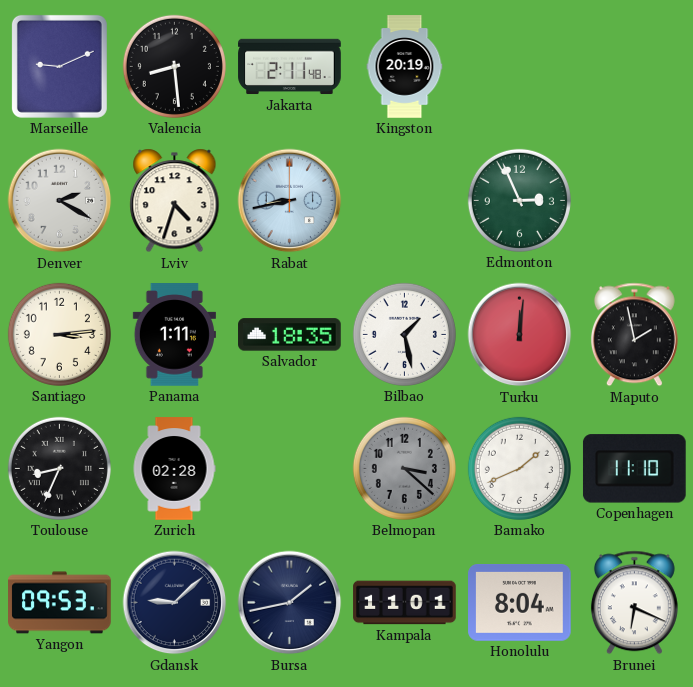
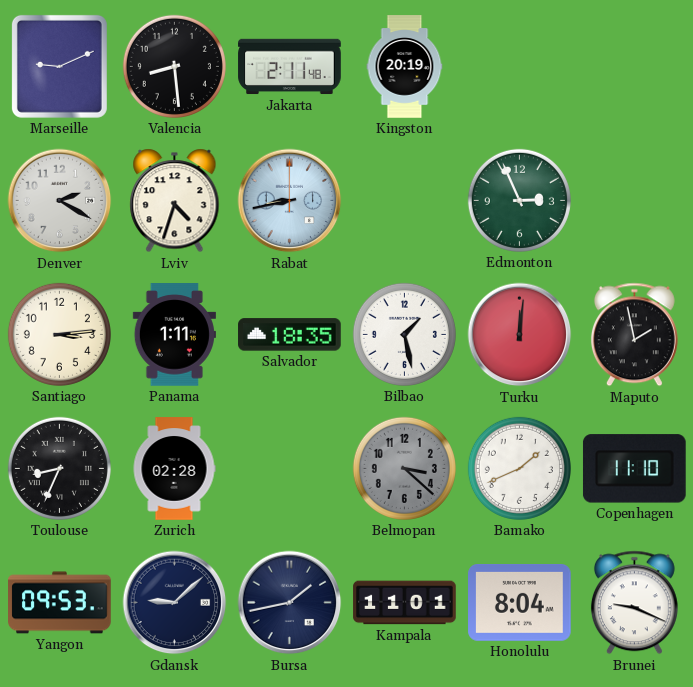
Brunei: 6:19 -> 9:19 (634, 603)
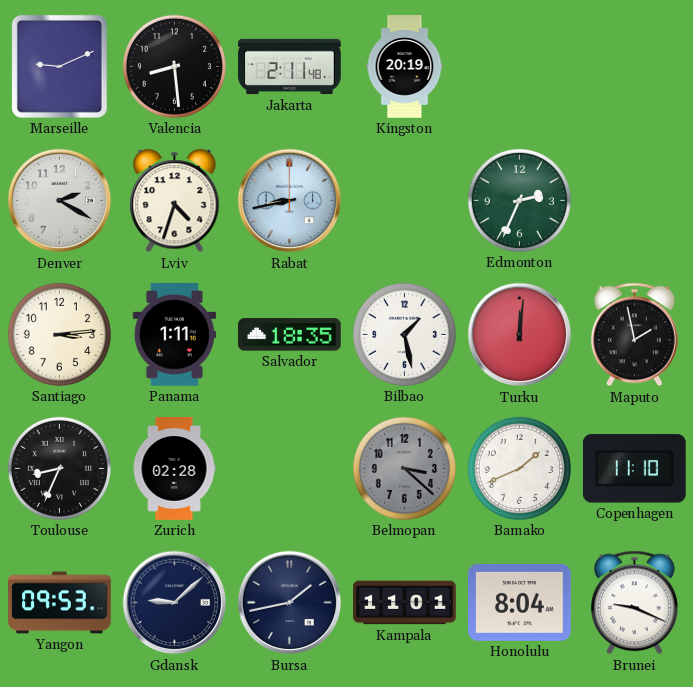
Edmonton: 2:56 -> 2:34 (519, 200)
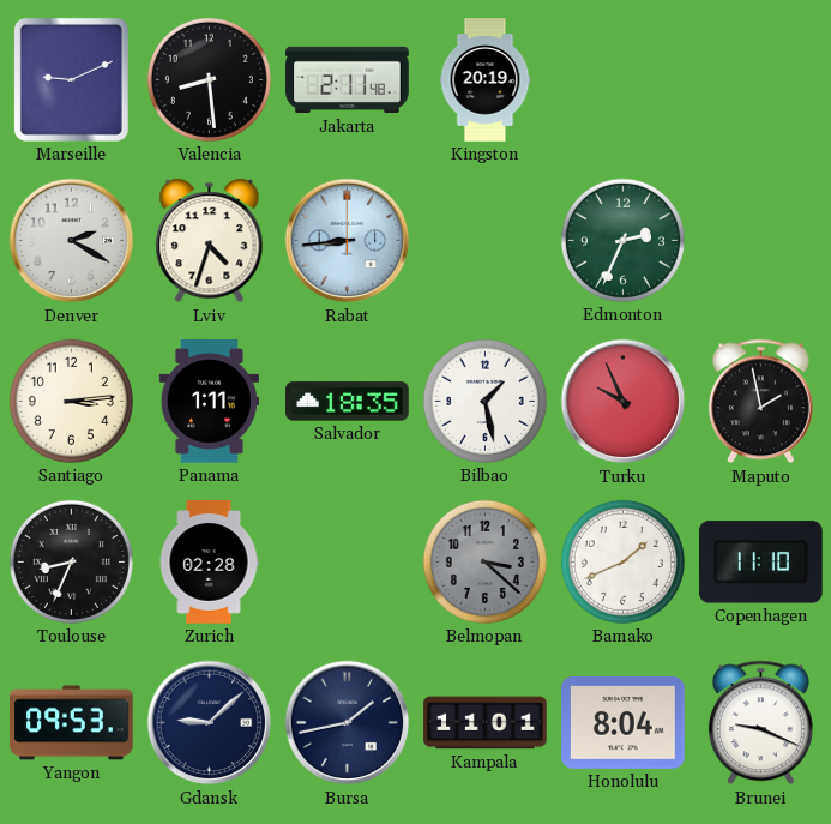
Rabat: 8:43 -> 8:44 (348, 241)
Turku: 12:01 -> 9:56 (624, 402)
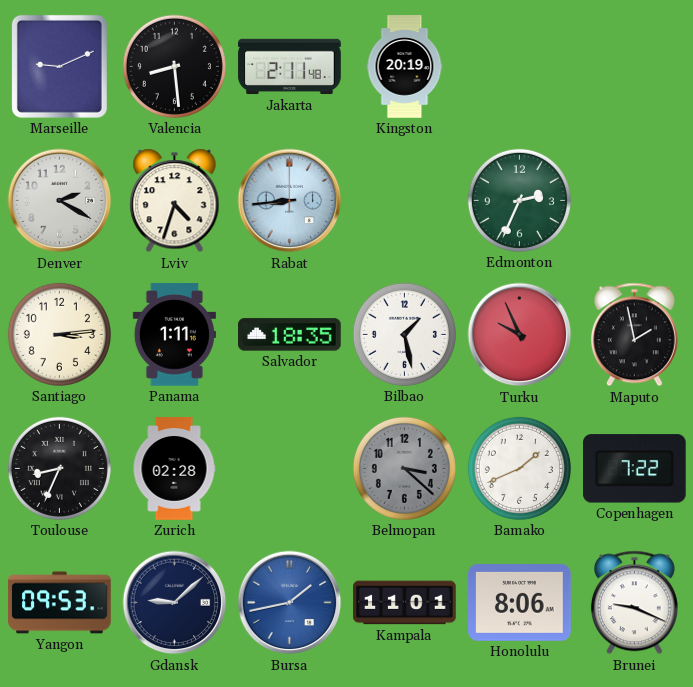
Copenhagen: 11:10 -> 7:22 (634, 469)
Bursa dial: navy -> blue (290, 603)
Honolulu: 8:04 -> 8:06 (520, 603)
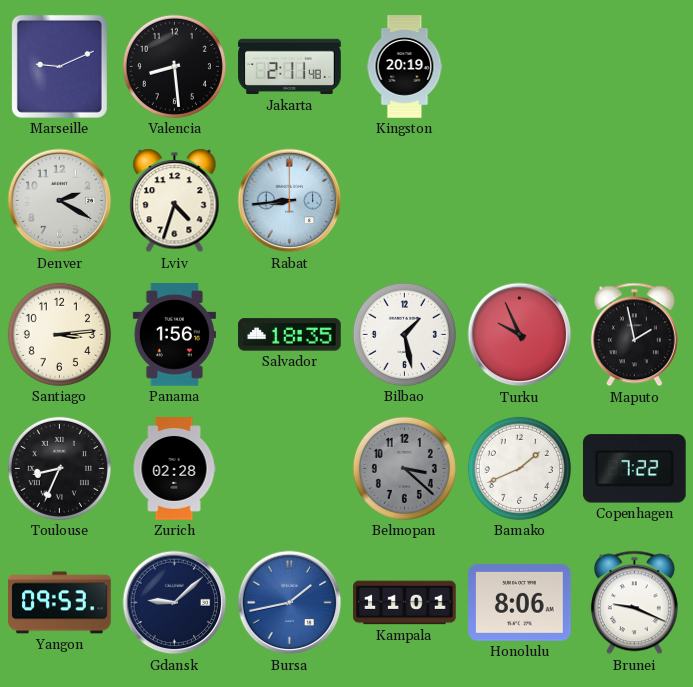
Edmonton: 2:34 -> none (519, 200)
Panama: 1:11 -> 1:56 (174, 335)
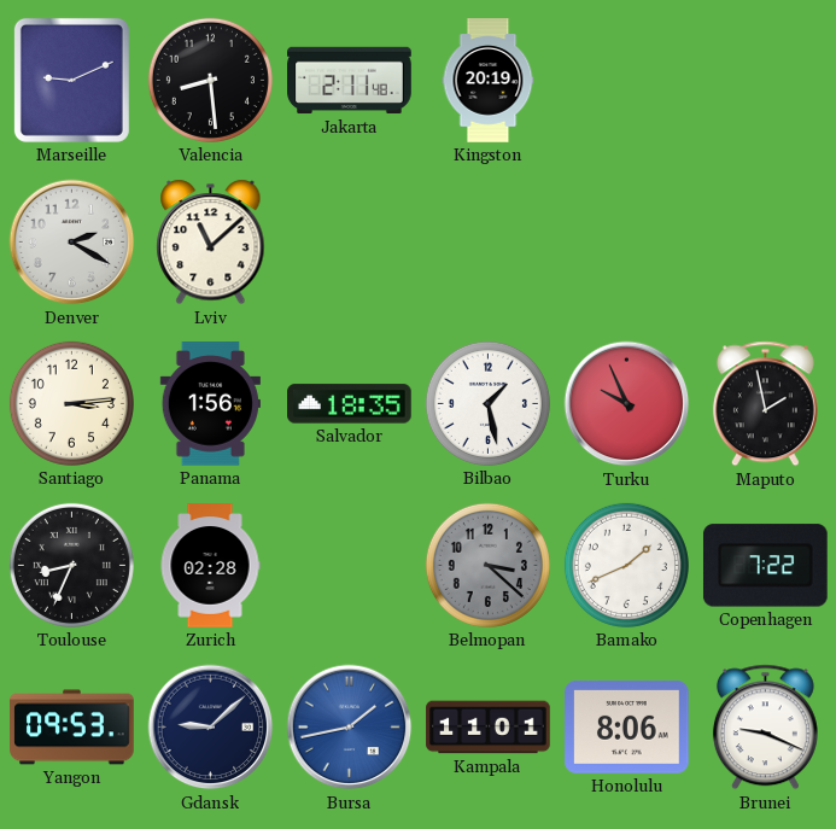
Lviv: 4:33 -> 11:08 (211, 243)
Rabat: 8:44 -> none (290, 201)
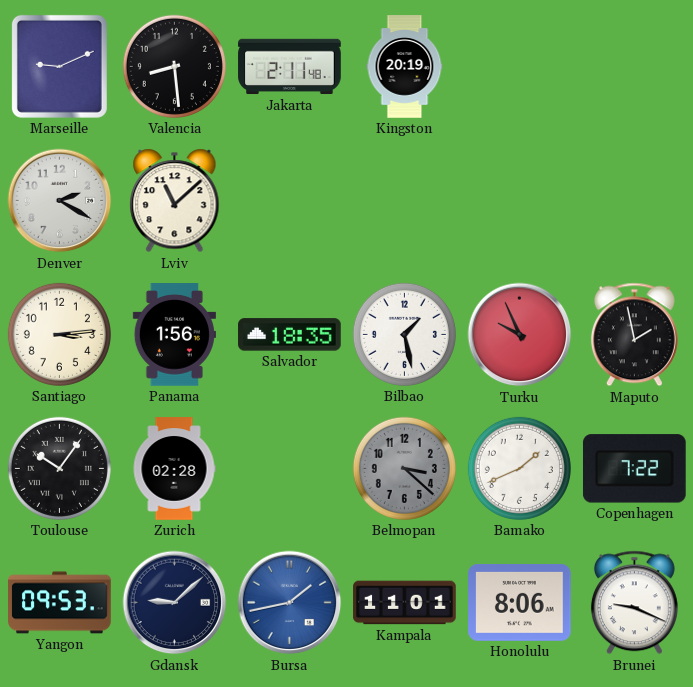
Toulouse: 8:34 -> 10:06 (59, 468)
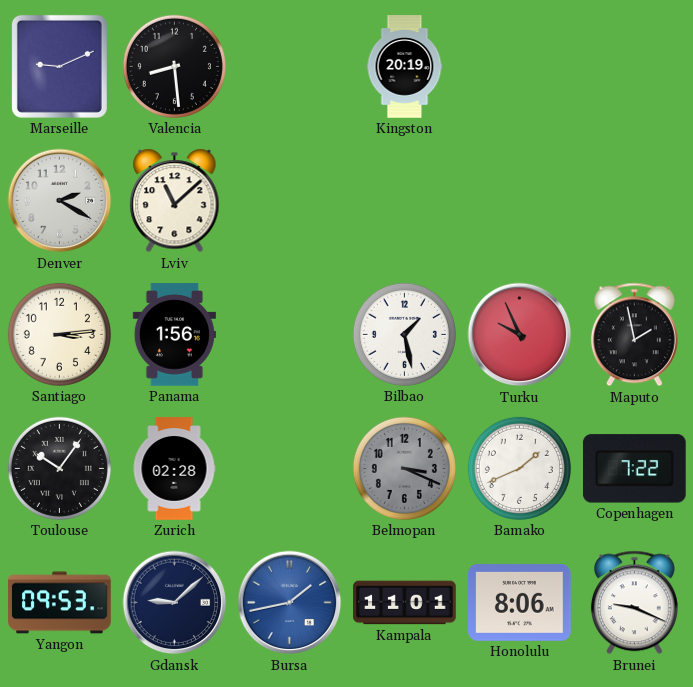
Jakarta: 2:11 -> none (290, 67)
Salvador: 18:35 -> none (290, 335)
Belmopan: 3:22 -> 3:19 (404, 468)
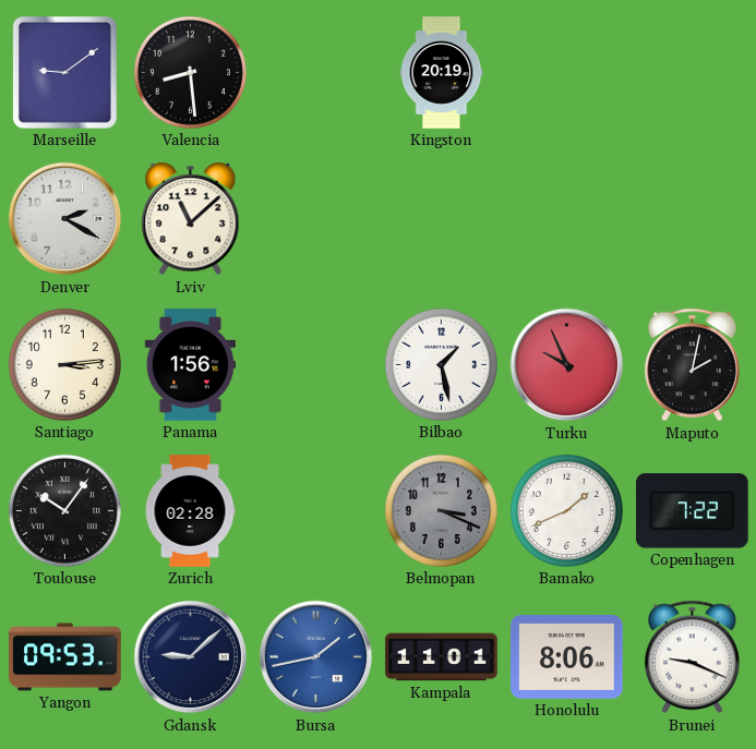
Marseille: 9:11 -> 9:09 (64, 72)
Maputo: 1:58 -> 2:02 (692, 365)
